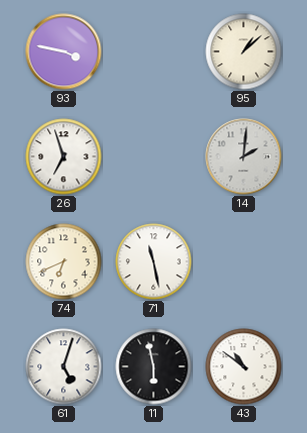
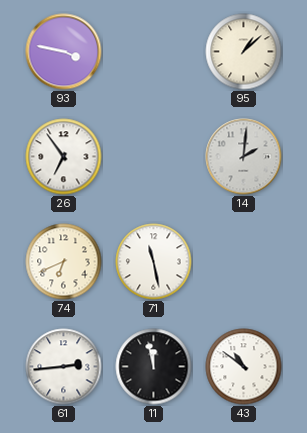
26: 6:57 -> 6:54 (64, 157)
61: 5:03 -> 2:44 (64, 367)
11: 5:58 -> 11:58 (154, 367)
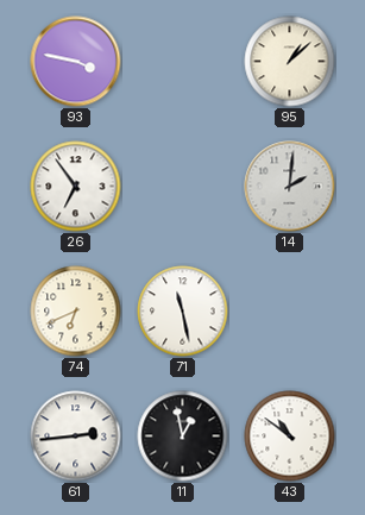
11: 11:58 -> 12:58 (183, 437)
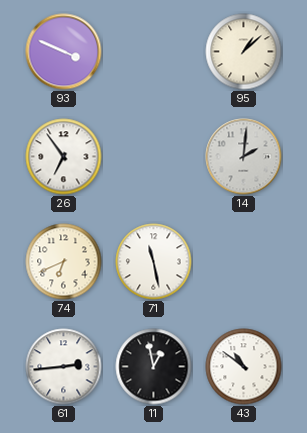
93: 3:47 -> 3:49 (64, 52)
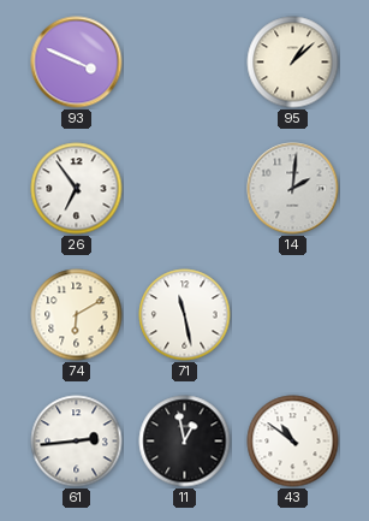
74: 6:41 -> 6:10 (77, 315)
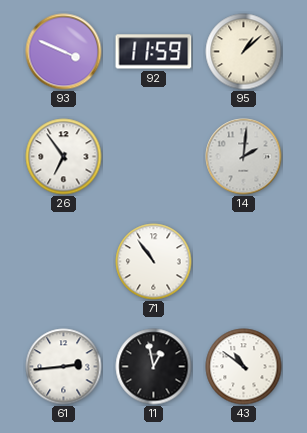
92: none -> 11:59 (154, 52)
74: 6:10 -> none (77, 315)
71: 11:28 -> 10:54 (154, 262)
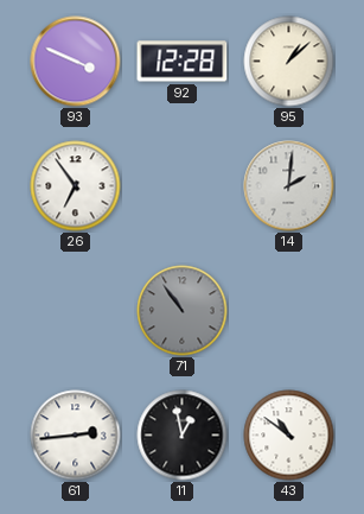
92: 11:59 -> 12:28 (183, 62)
71 dial: white -> grey (183, 311)
